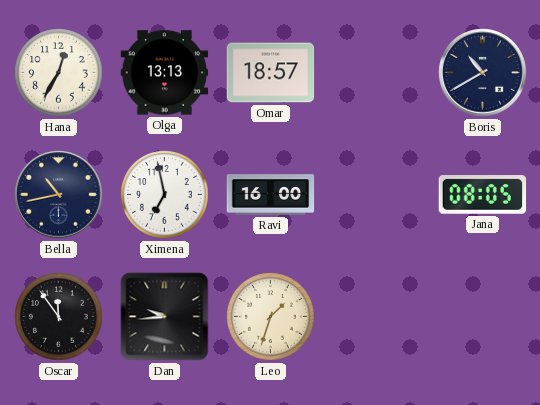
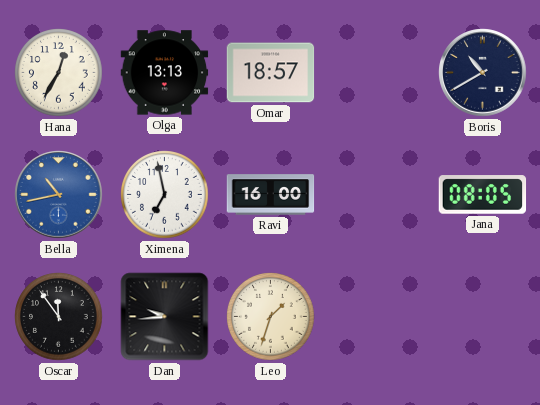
Bella dial: navy -> blue (59, 195)
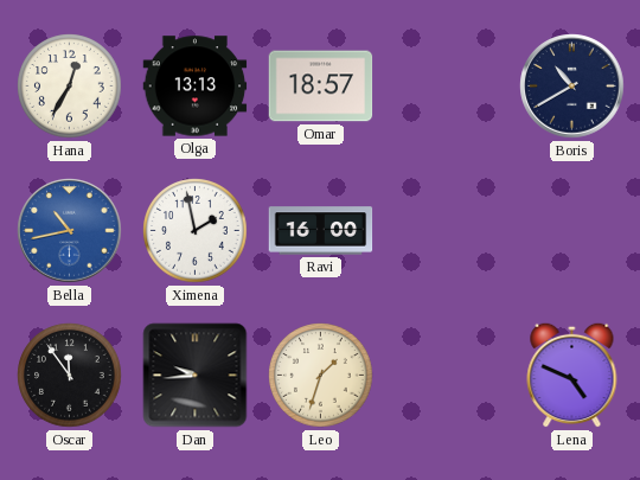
Ximena: 6:58 -> 1:58 (196, 231)
Jana: 08:05 -> none (483, 195)
Lena: none -> 4:49 (572, 375)
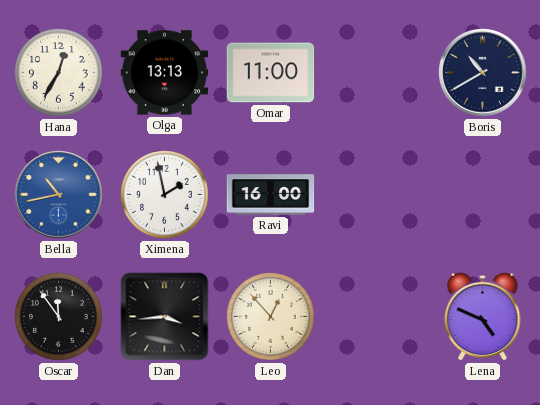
Omar: 18:57 -> 11:00 (271, 73)
Dan: 9:44 -> 3:44 (165, 317)
Leo: 1:33 -> 12:53 (271, 317)
